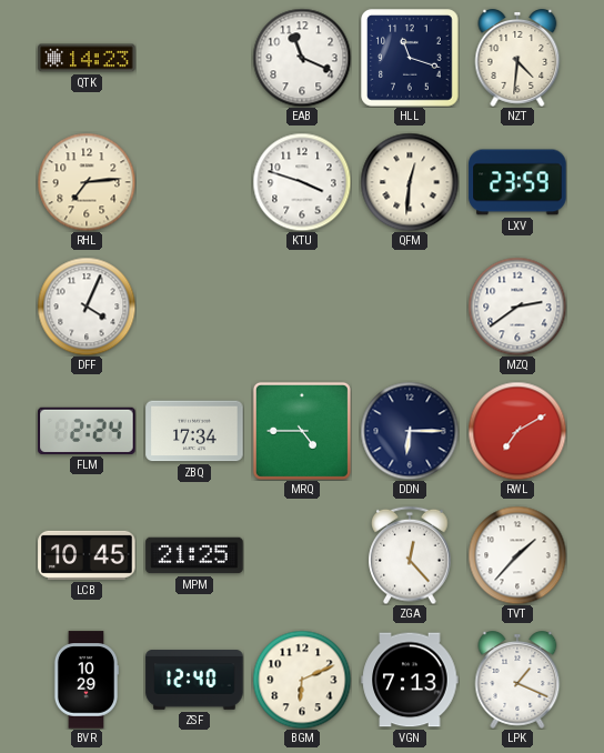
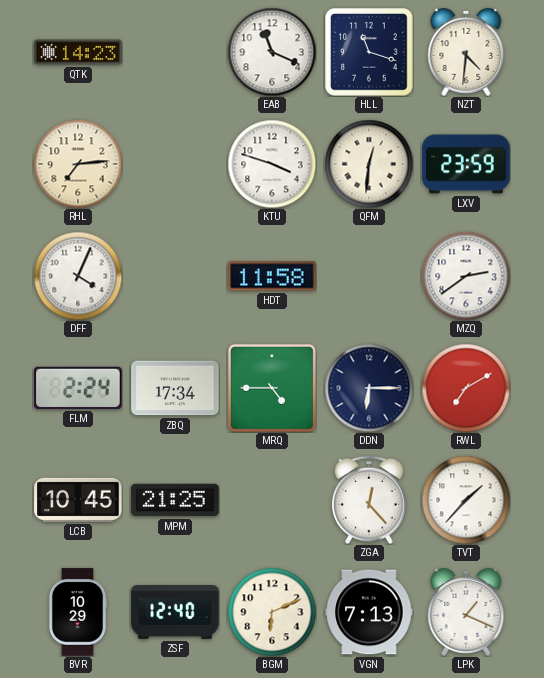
HDT: none -> 11:58 (272, 276)
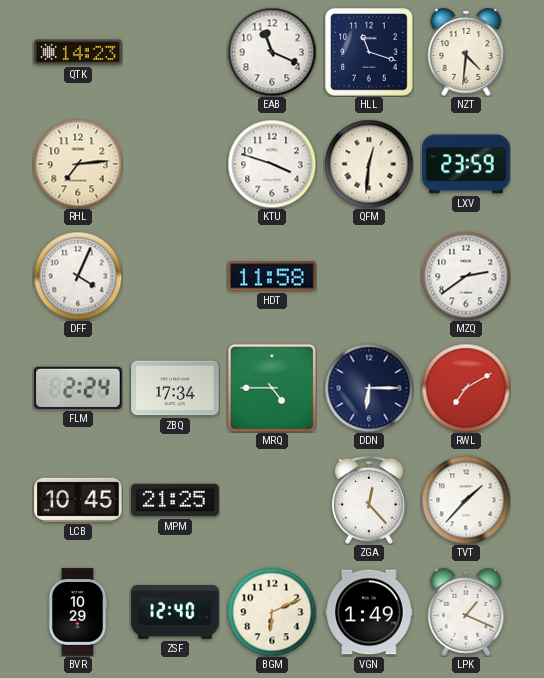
VGN: 7:13 -> 1:49 (369, 612)
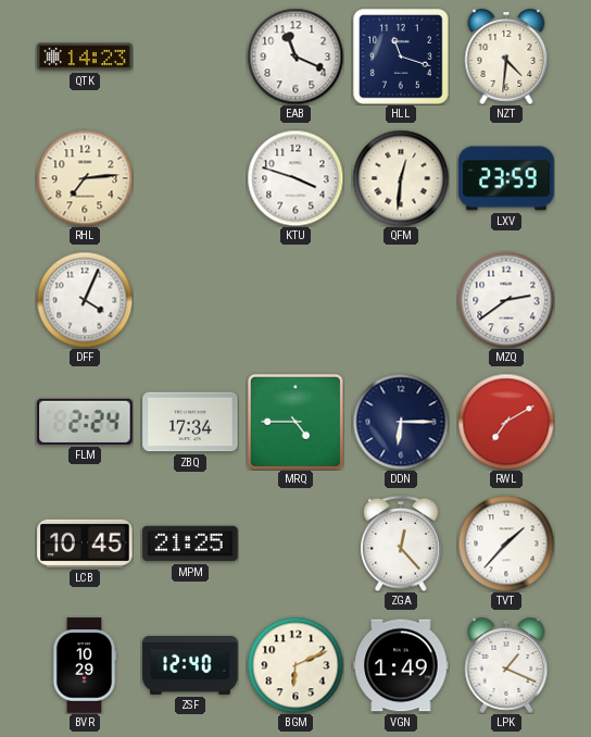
HDT: 11:58 -> none (272, 276)
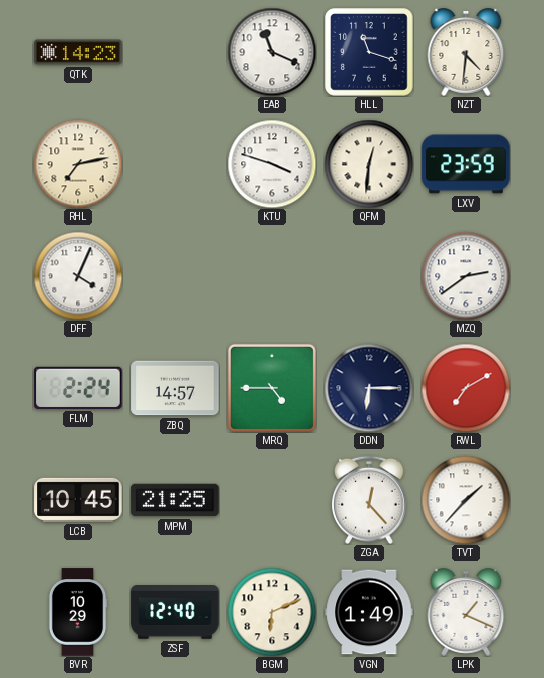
RHL: 7:14 -> 7:13 (78, 164)
ZBQ: 17:34 -> 14:57 (175, 388)
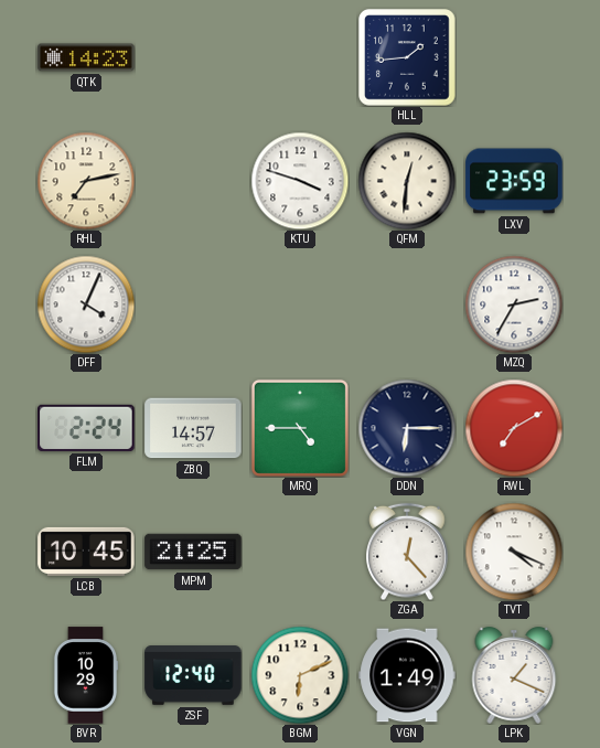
EAB: 11:19 -> none (272, 52)
HLL: 11:18 -> 1:44 (407, 57)
NZT: 4:31 -> none (466, 53)
MZQ: 2:39 -> 2:35 (514, 304)
TVT: 1:37 -> 4:19 (514, 552)
